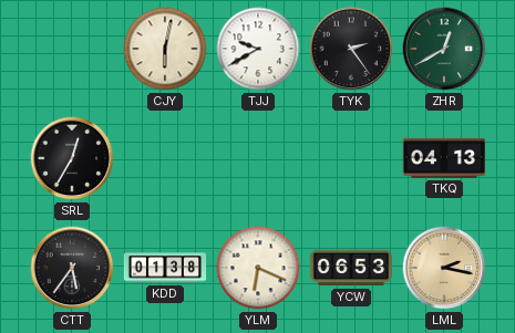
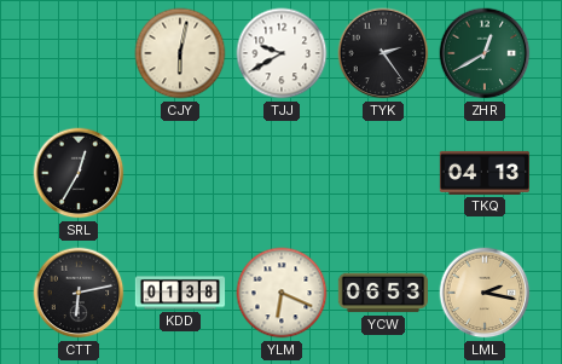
CTT: 5:36 -> 6:13 (79, 293)
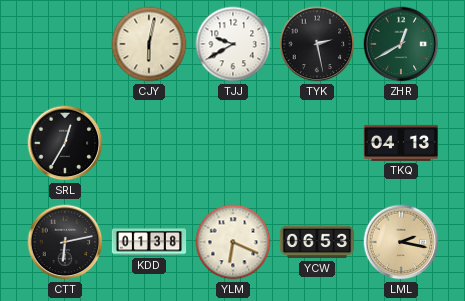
TYK: 2:24 -> 2:28 (317, 44)
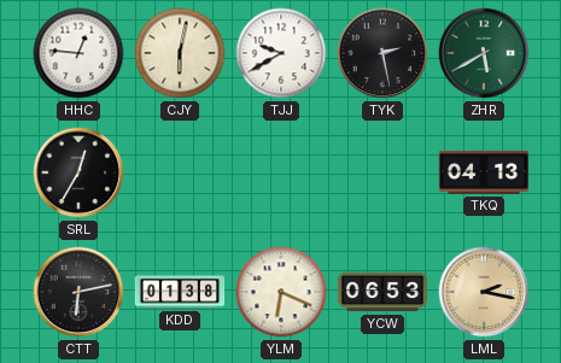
HHC: none -> 12:46 (78, 53)
ZHR: 12:40 -> 5:40 (484, 53)
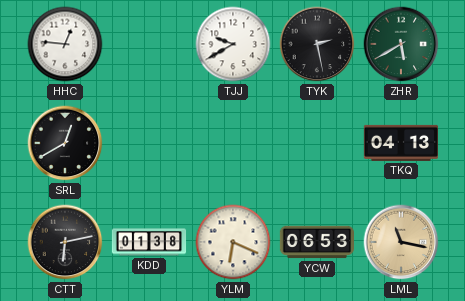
CJY: 6:02 -> none (180, 53)
SRL: 12:35 -> 12:40 (65, 143)
LML: 2:17 -> 11:17 (401, 242)
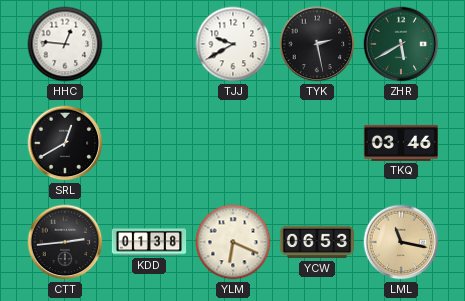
TKQ: 04:13 -> 03:46 (400, 143)
CTT: 6:13 -> 2:44 (65, 242)
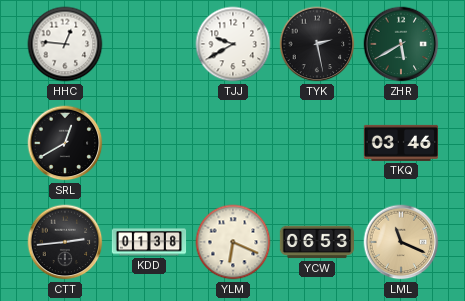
LML: 11:17 -> 11:19 (401, 242)
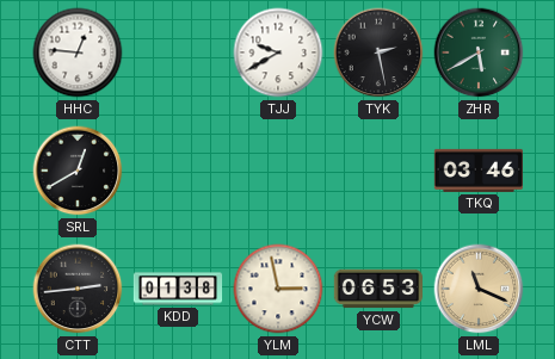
YLM: 6:19 -> 2:58 (278, 289)
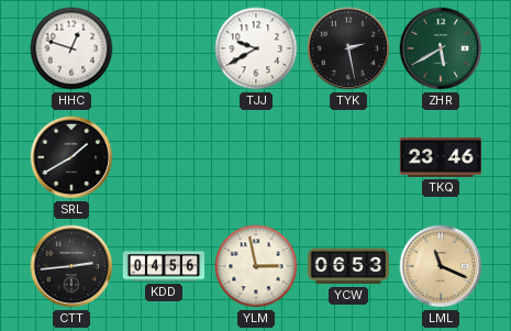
HHC: 12:46 -> 12:48 (71, 48)
SRL: 12:40 -> 1:40 (71, 157)
TKQ: 03:46 -> 23:46 (440, 157)
KDD: 01:38 -> 04:56 (164, 266)
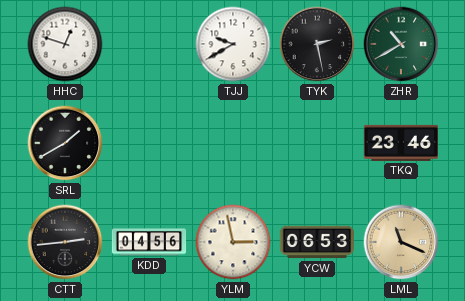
ZHR: 5:40 -> 10:40 (401, 44)
